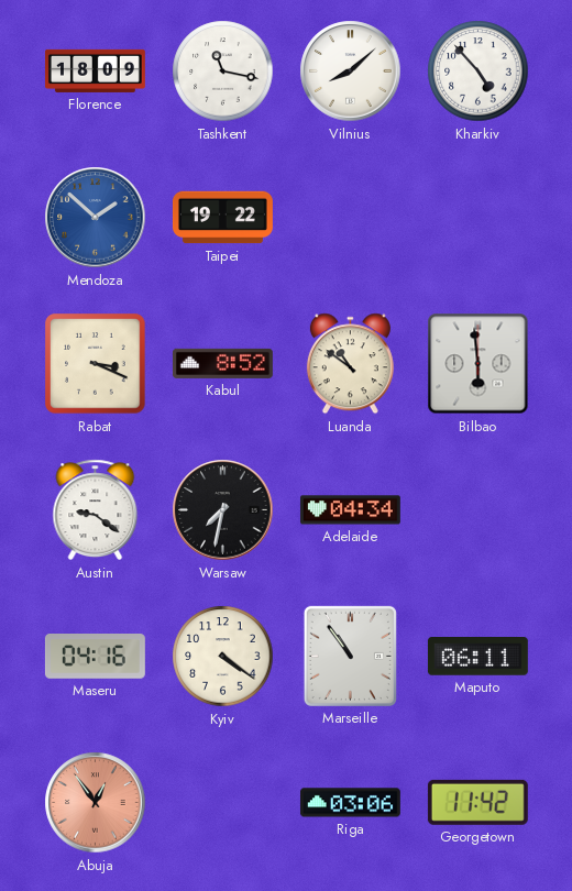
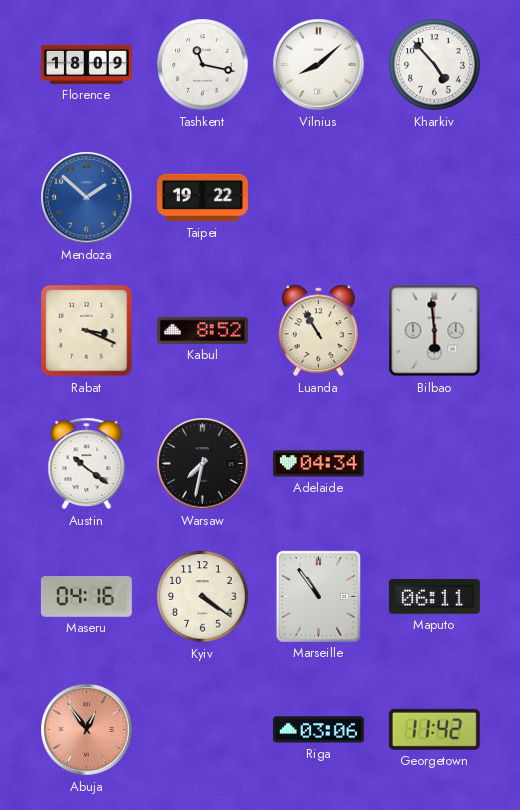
Luanda: 10:51 -> 10:55 (318, 331)
Austin: 9:21 -> 10:21 (87, 464)
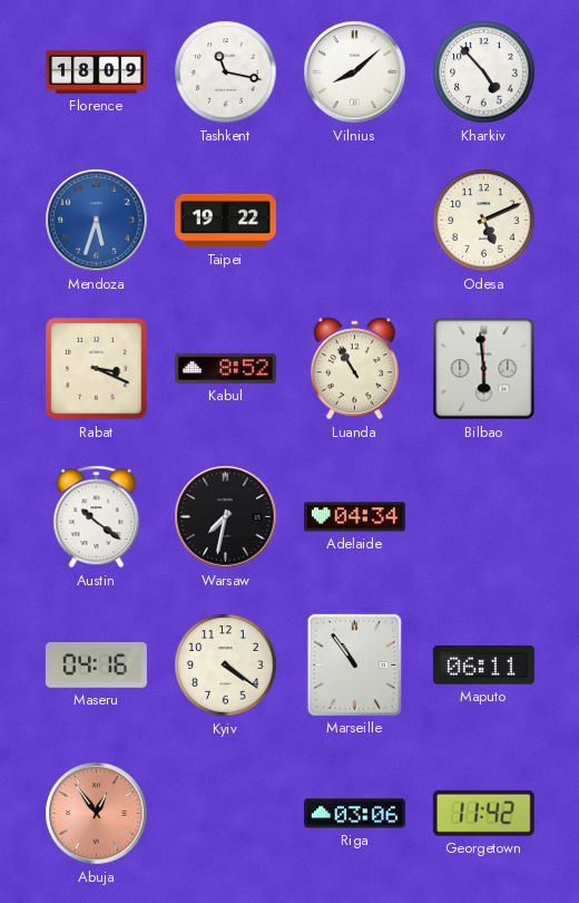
Mendoza: 1:52 -> 5:33 (97, 221)
Odesa: none -> 5:11 (484, 221)
